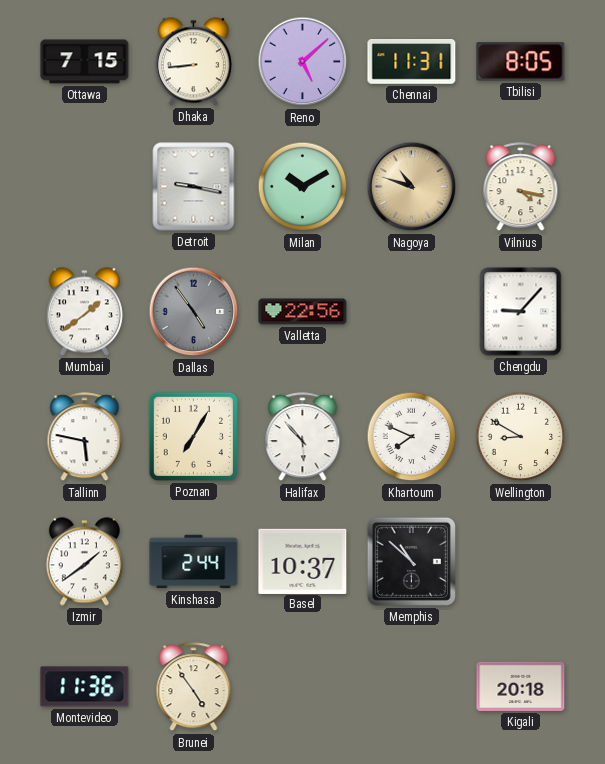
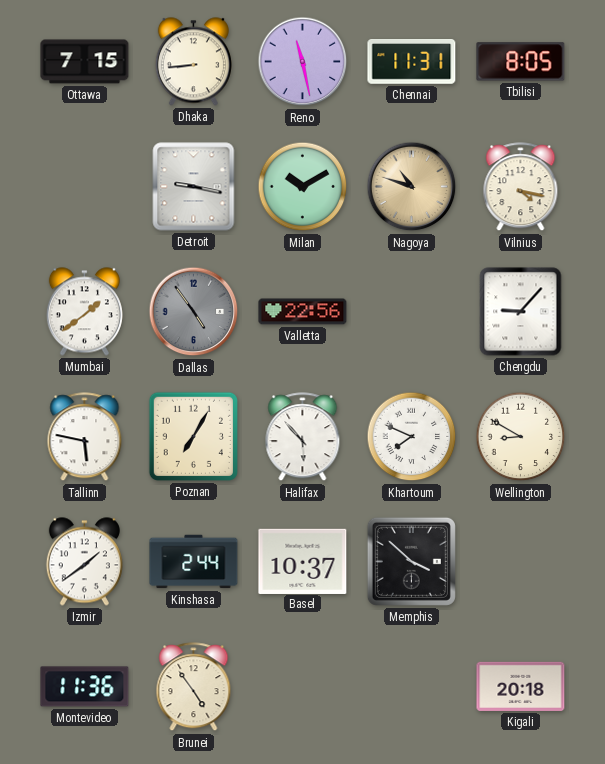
Reno: 5:08 -> 11:28 (303, 62)
Memphis: 10:52 -> 3:52 (411, 561)
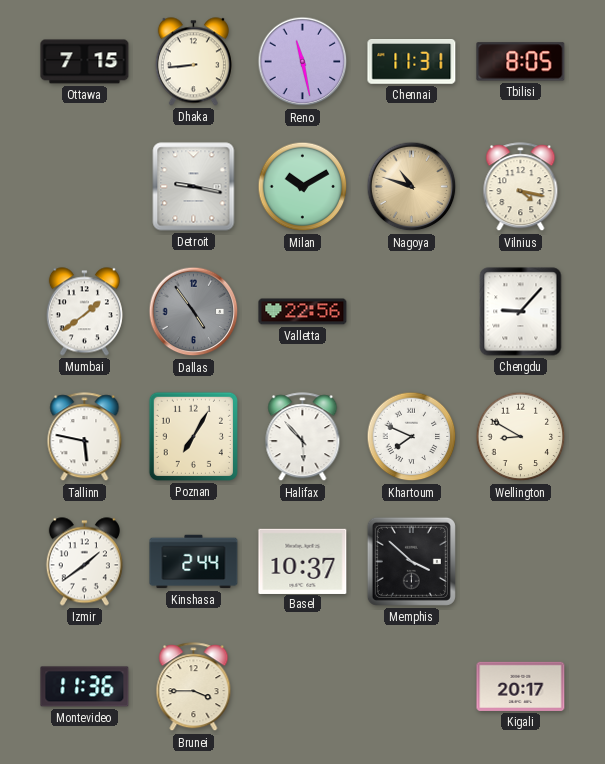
Brunei: 4:54 -> 3:45 (194, 687)
Kigali: 20:18 -> 20:17 (521, 686)
